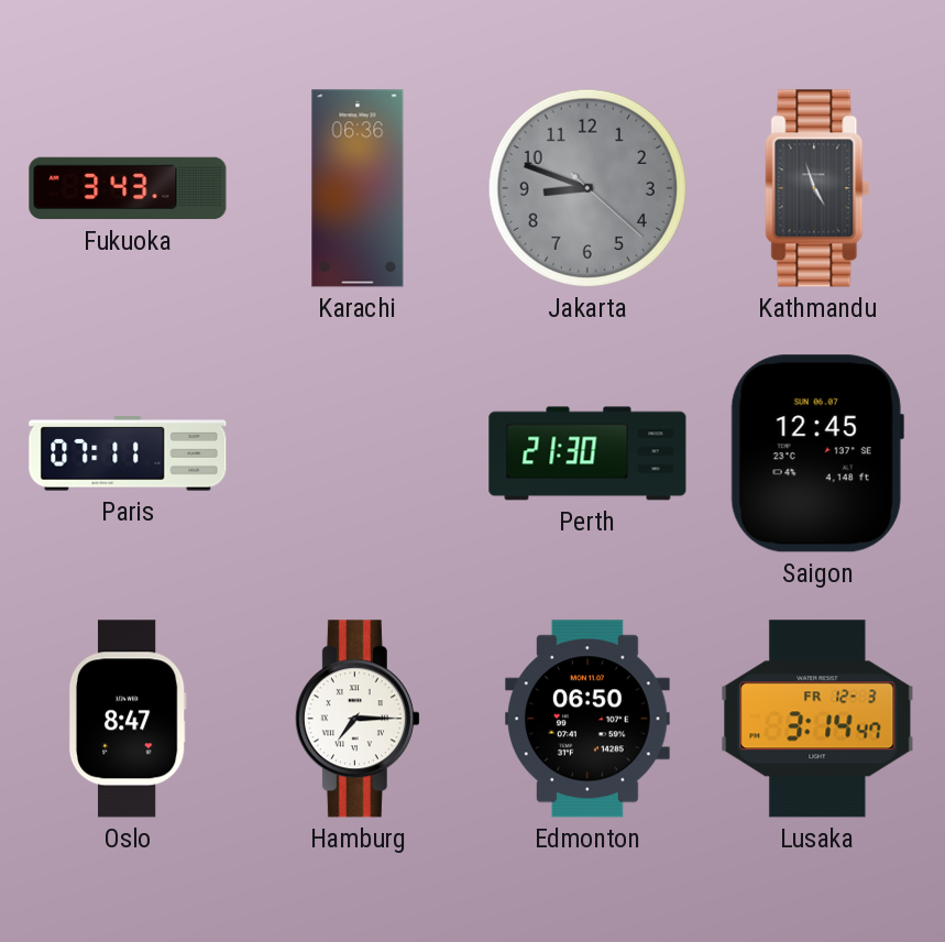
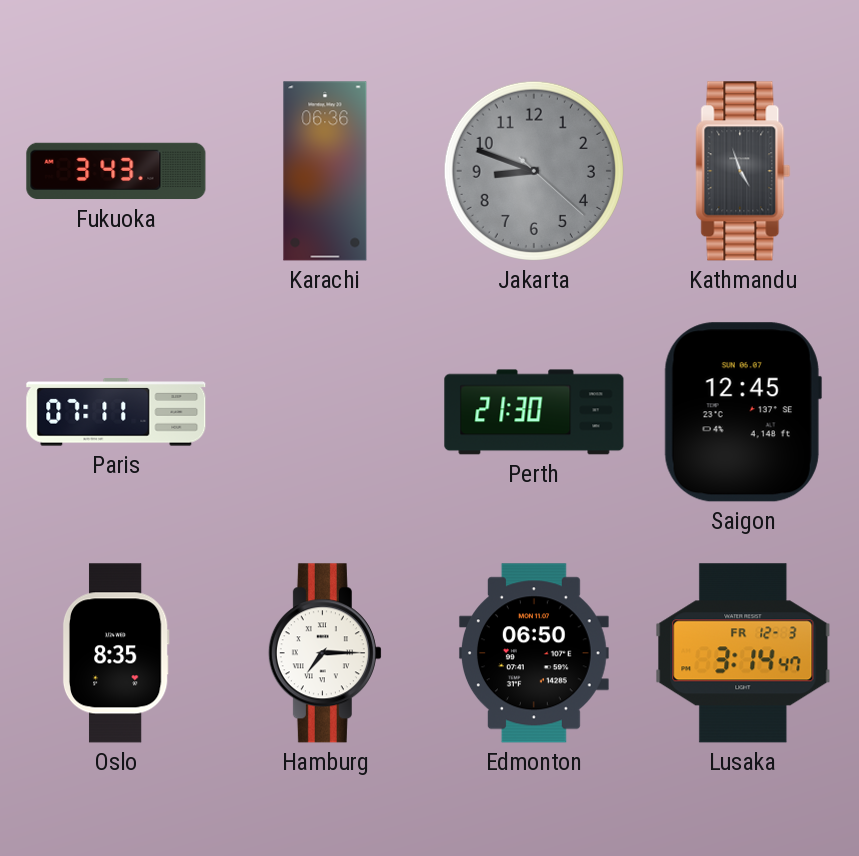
Oslo: 8:47 -> 8:35 (116, 653)
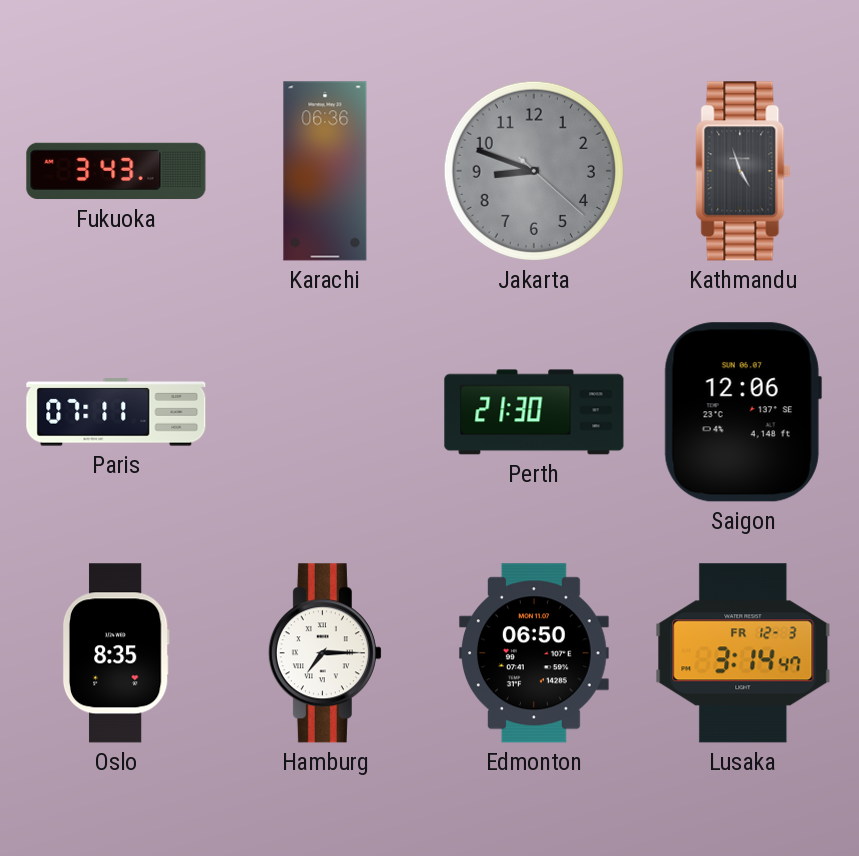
Saigon: 12:45 -> 12:06 (743, 412)
